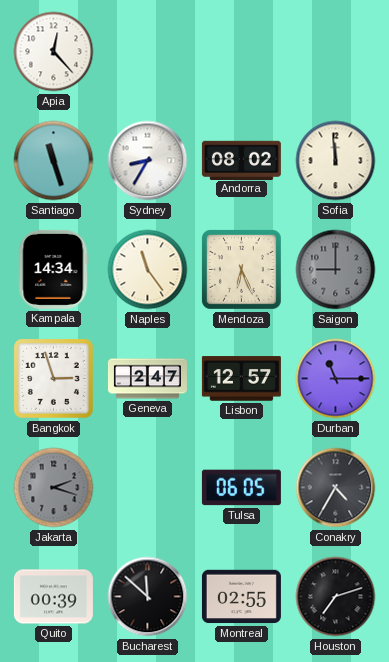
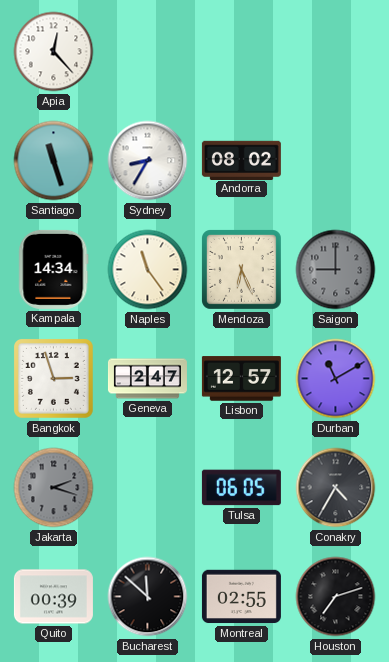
Sofia: 11:59 -> none (336, 161)
Durban: 11:15 -> 11:10 (336, 379)
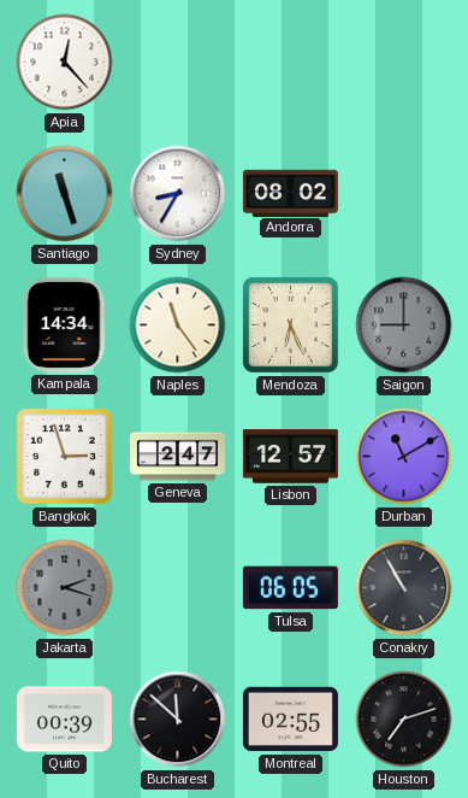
Conakry: 4:35 -> 10:55 (404, 588)
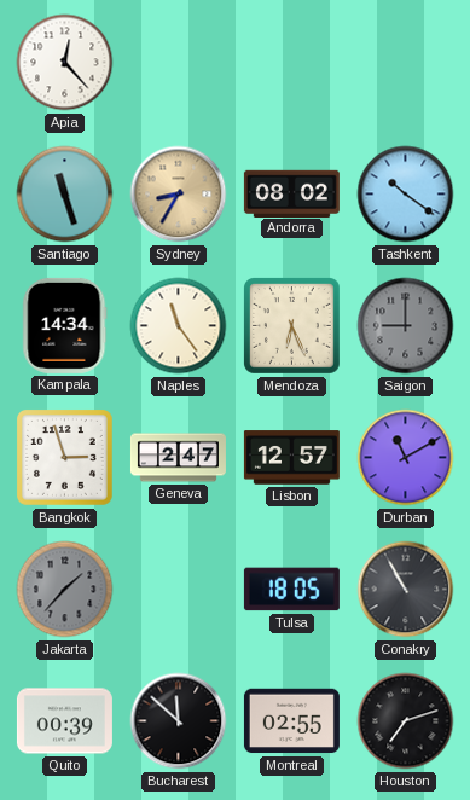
Sydney dial: white -> champagne (179, 195)
Tashkent: none -> 10:21 (406, 195)
Jakarta: 2:18 -> 1:37 (65, 590)
Tulsa: 06:05 -> 18:05 (291, 590)
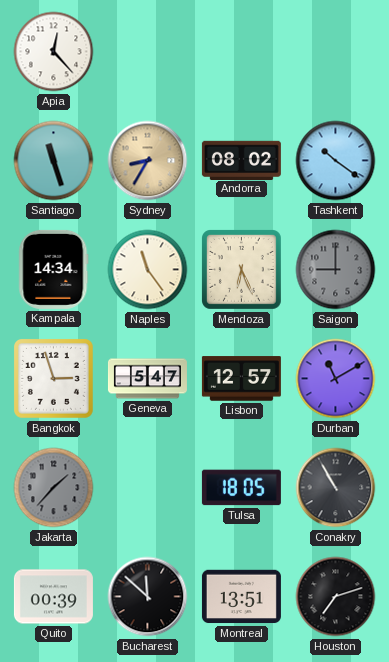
Geneva: 2:47 -> 5:47 (147, 379)
Montreal: 02:55 -> 13:51 (241, 597)
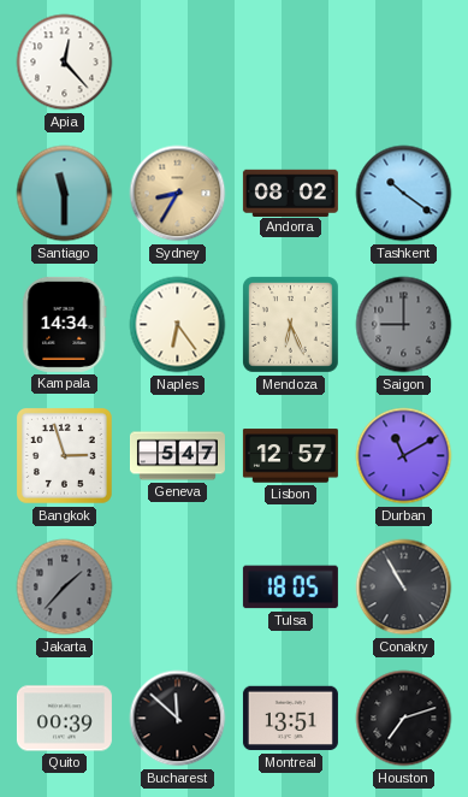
Santiago: 11:27 -> 11:30 (65, 194)
Naples: 11:24 -> 6:24 (178, 325)
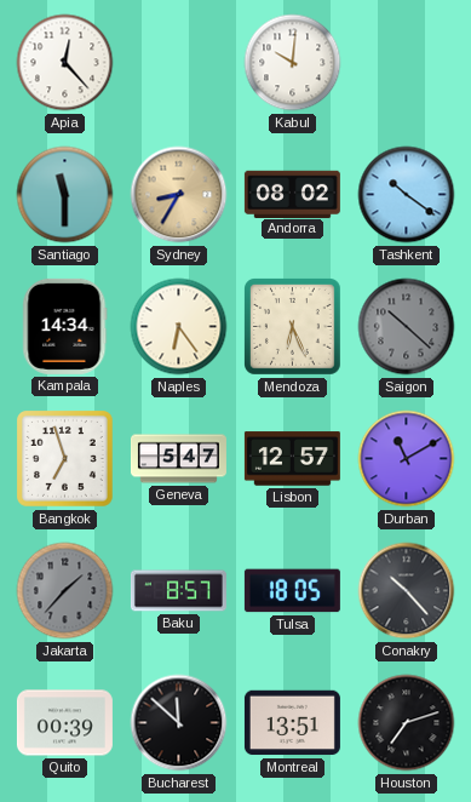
Kabul: none -> 10:01 (293, 63)
Saigon: 9:00 -> 10:22 (407, 327)
Bangkok: 2:57 -> 6:57 (65, 459)
Baku: none -> 8:57 (178, 591)
Conakry: 10:55 -> 10:23 (407, 591)
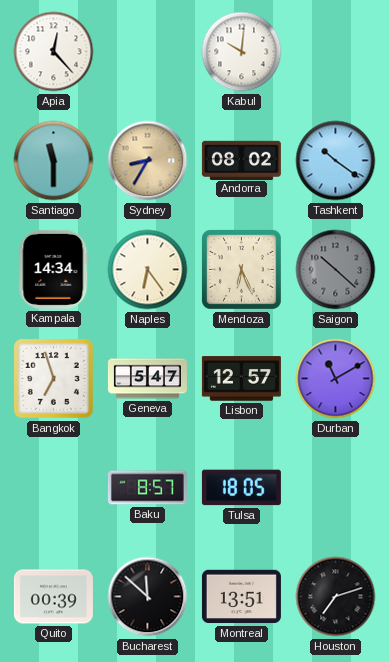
Jakarta: 1:37 -> none (65, 591)
Conakry: 10:23 -> none (407, 591)
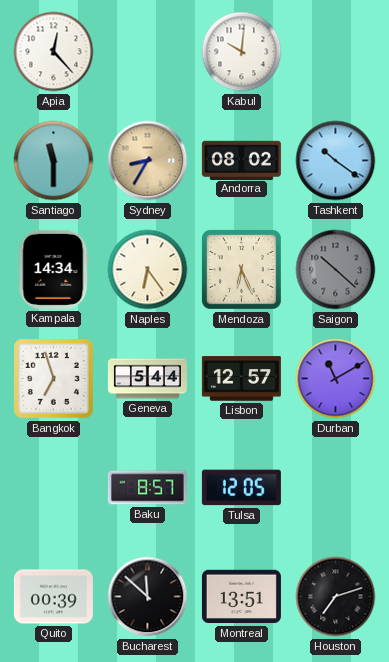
Geneva: 5:47 -> 5:44 (147, 379)
Tulsa: 18:05 -> 12:05 (241, 488)
